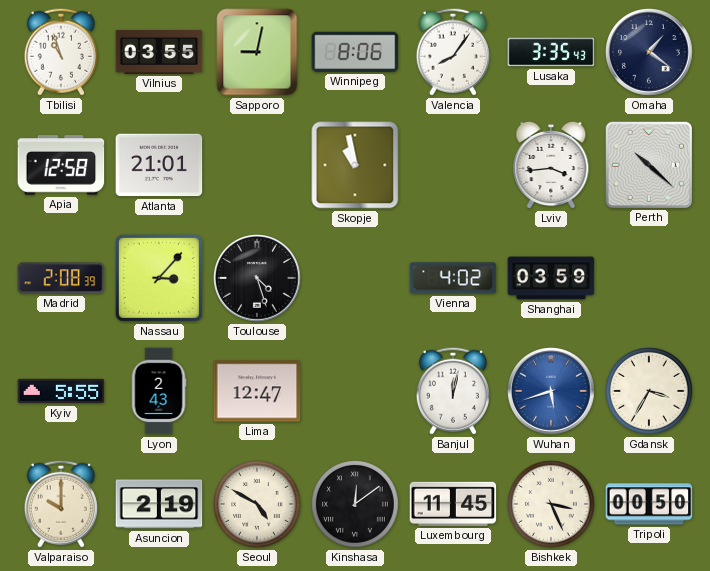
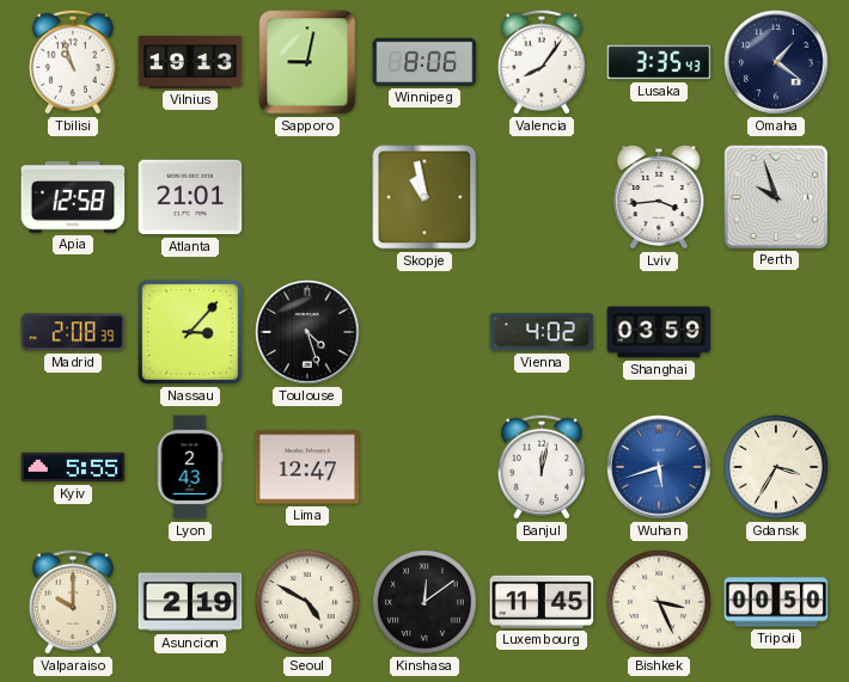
Vilnius: 03:55 -> 19:13 (190, 62)
Perth: 10:22 -> 9:57 (776, 196)
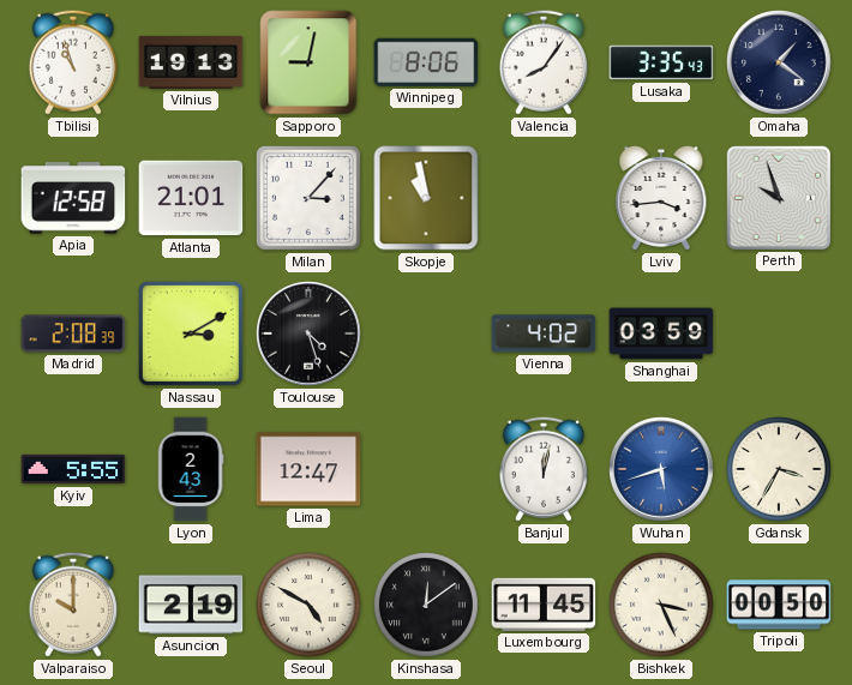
Milan: none -> 3:07 (308, 198)
Nassau: 3:07 -> 3:10 (191, 334)
